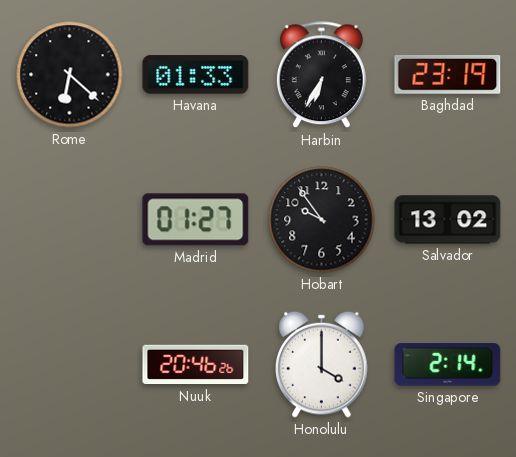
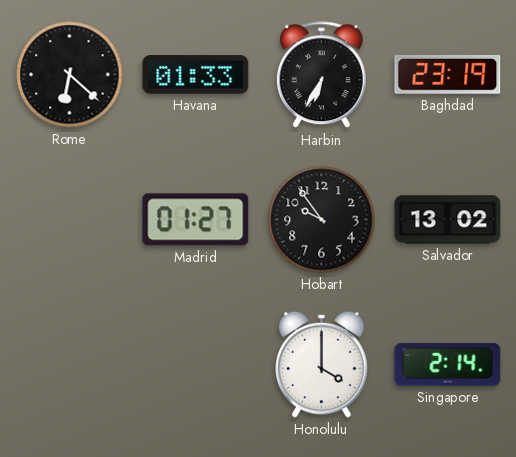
Nuuk: 20:46 -> none (196, 365)
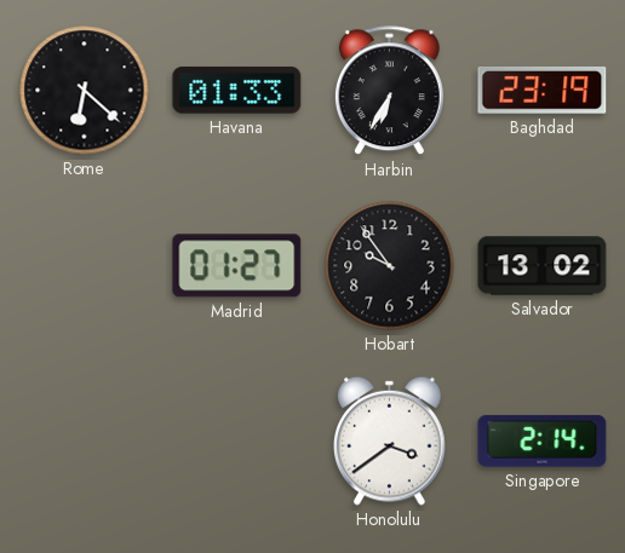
Honolulu: 4:00 -> 3:39 (390, 440)
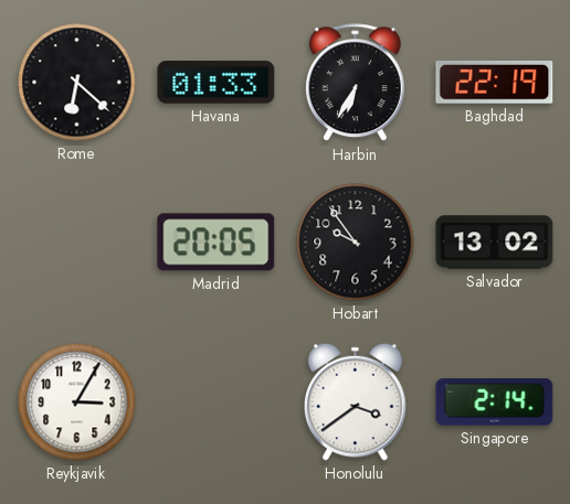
Baghdad: 23:19 -> 22:19 (495, 83)
Madrid: 01:27 -> 20:05 (217, 243)
Reykjavik: none -> 3:05 (77, 403)
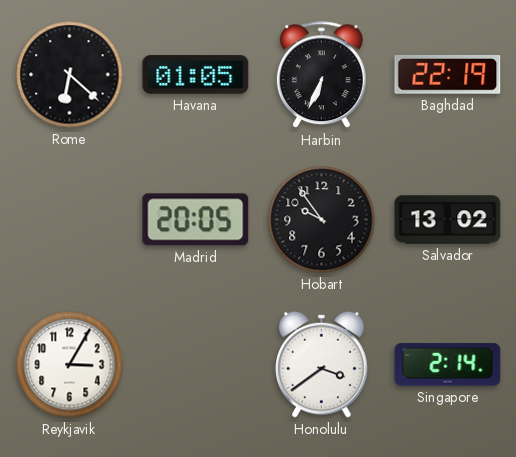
Havana: 01:33 -> 01:05 (196, 75)
Harbin: 6:35 -> 6:34 (321, 75)
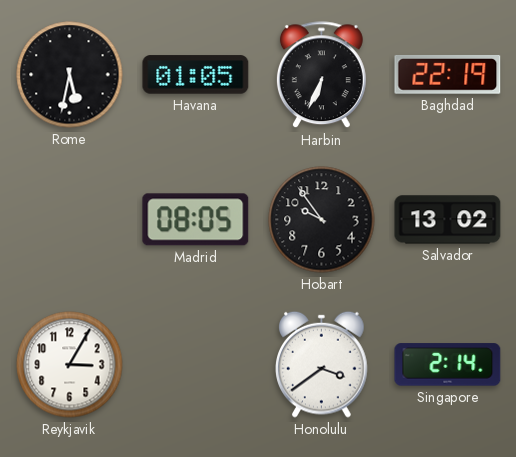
Rome: 6:22 -> 5:32 (70, 75)
Madrid: 20:05 -> 08:05 (196, 220)
